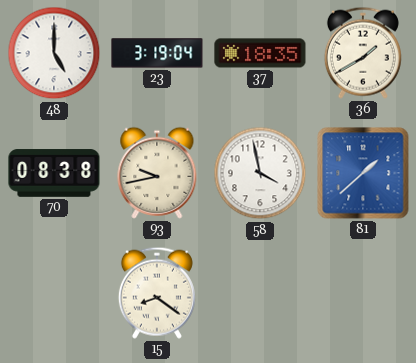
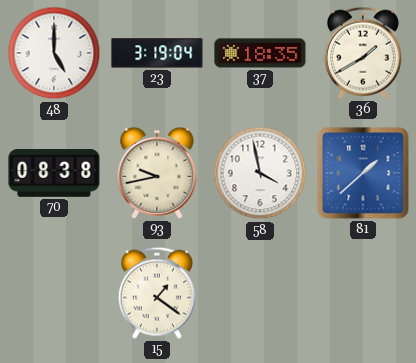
15: 8:21 -> 1:21 (157, 293)
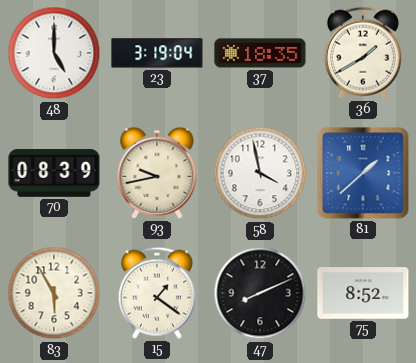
70: 08:38 -> 08:39 (54, 173)
83: none -> 5:55 (54, 293)
47: none -> 8:11 (260, 293)
75: none -> 8:52 (363, 293)
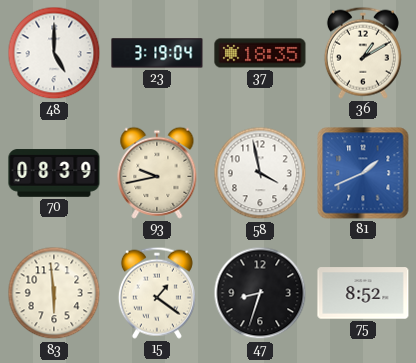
36: 1:40 -> 1:10 (363, 53)
81: 1:38 -> 1:41 (363, 173)
83: 5:55 -> 5:59 (54, 293)
47: 8:11 -> 8:33 (260, 293)
